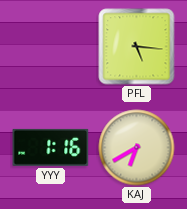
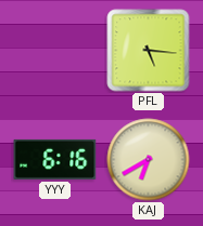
YYY: 1:16 -> 6:16 (55, 159)
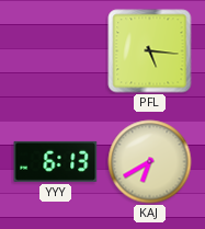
YYY: 6:16 -> 6:13 (56, 161)
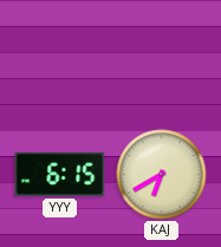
PFL: 5:16 -> none (150, 51)
YYY: 6:13 -> 6:15 (60, 174)
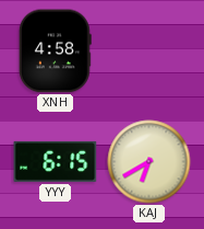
XNH: none -> 4:58 (55, 51)
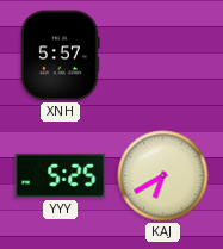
XNH: 4:58 -> 5:57 (60, 56)
YYY: 6:15 -> 5:25 (61, 175)
